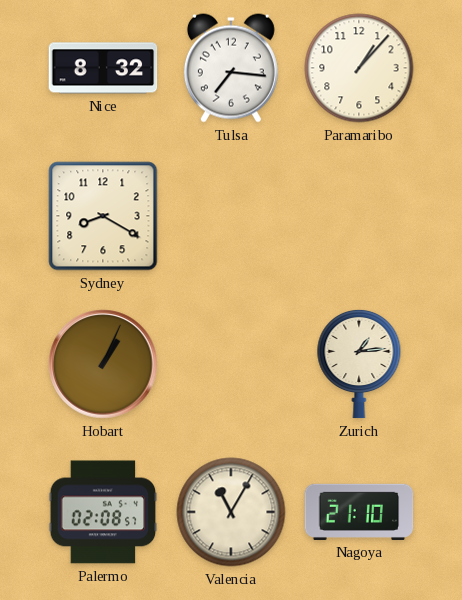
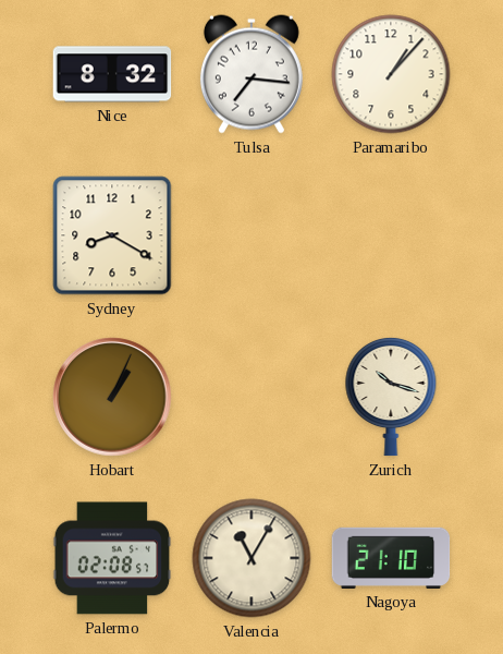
Zurich: 1:14 -> 10:18 (391, 397)
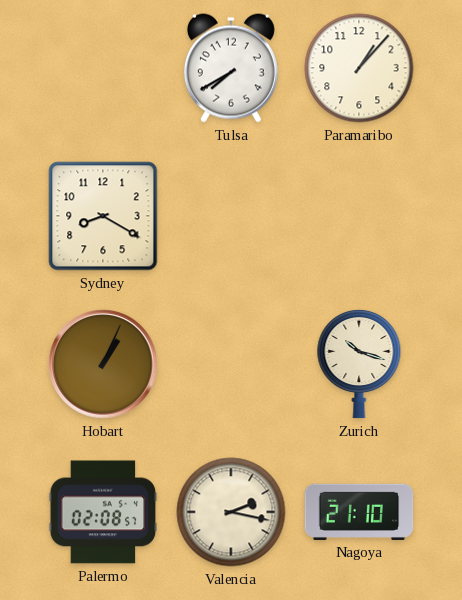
Nice: 8:32 -> none (112, 74)
Tulsa: 7:16 -> 7:40 (231, 68)
Valencia: 11:05 -> 2:17 (231, 512)
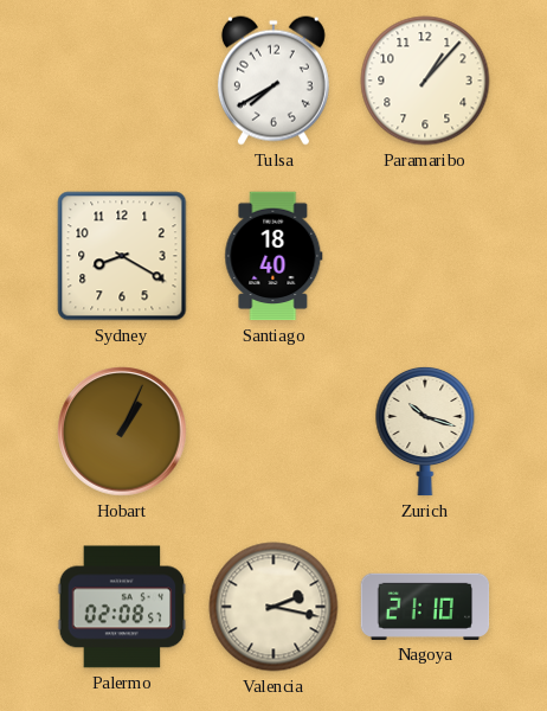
Santiago: none -> 18:40 (273, 256)
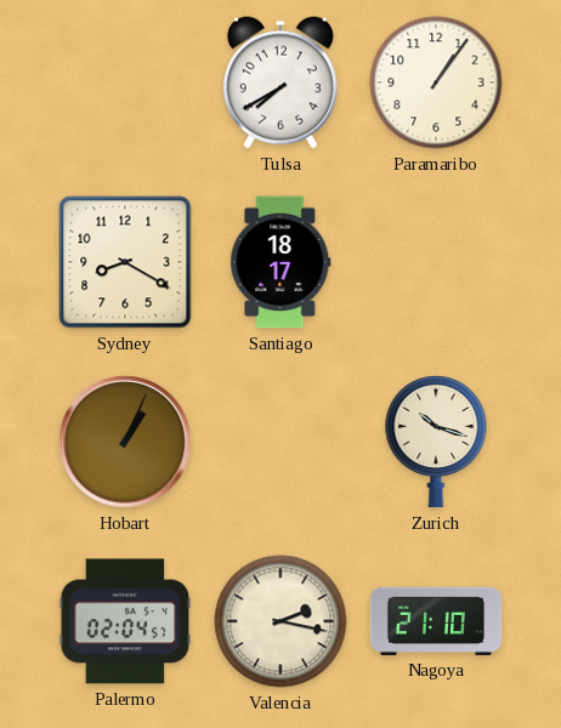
Paramaribo: 1:07 -> 1:06 (436, 83)
Santiago: 18:40 -> 18:17 (280, 262)
Palermo: 02:08 -> 02:04 (125, 621)
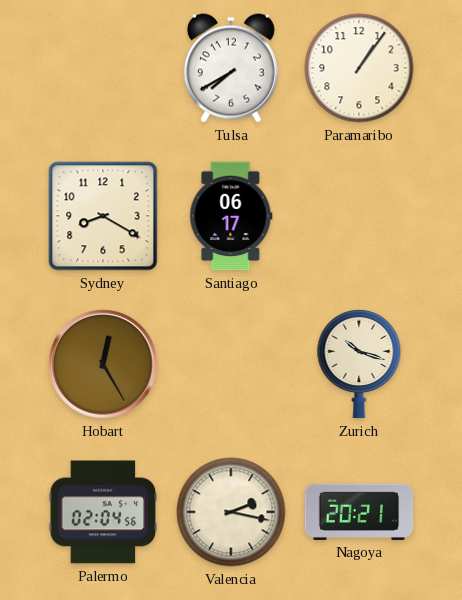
Santiago: 18:17 -> 06:17 (231, 216)
Hobart: 1:04 -> 12:25 (103, 364)
Palermo: 02:04:57 -> 02:04:56 (103, 512)
Nagoya: 21:10 -> 20:21 (359, 512)
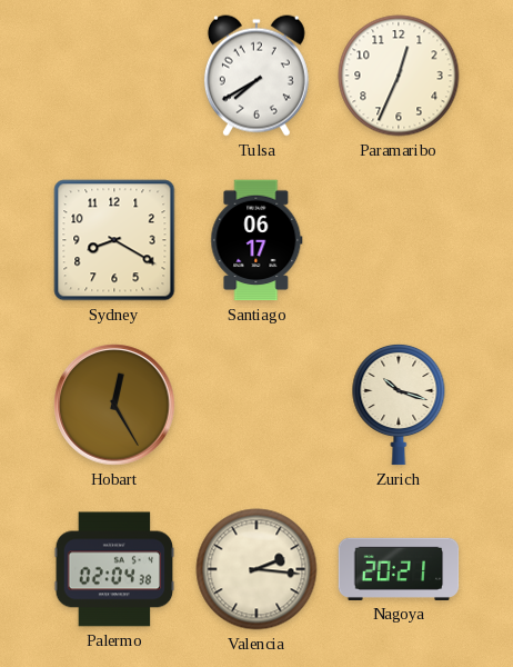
Paramaribo: 1:06 -> 12:34 (399, 76)
Palermo: 02:04:56 -> 02:04:38 (114, 569)
Valencia: 2:17 -> 2:16 (256, 569)
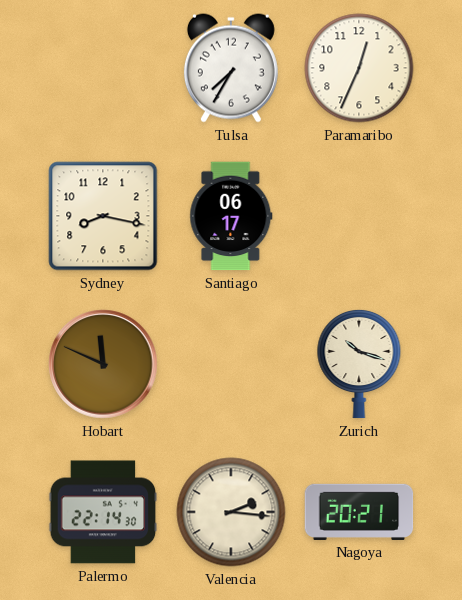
Tulsa: 7:40 -> 7:35 (231, 68)
Sydney: 8:20 -> 8:17 (103, 216)
Hobart: 12:25 -> 11:49 (103, 364)
Palermo: 02:04 -> 22:14 (103, 512)
